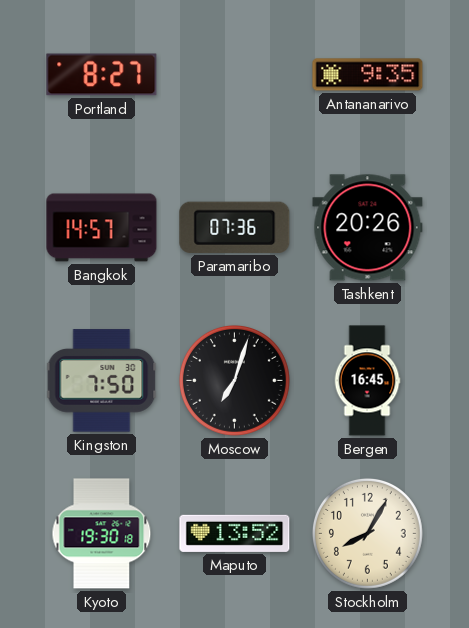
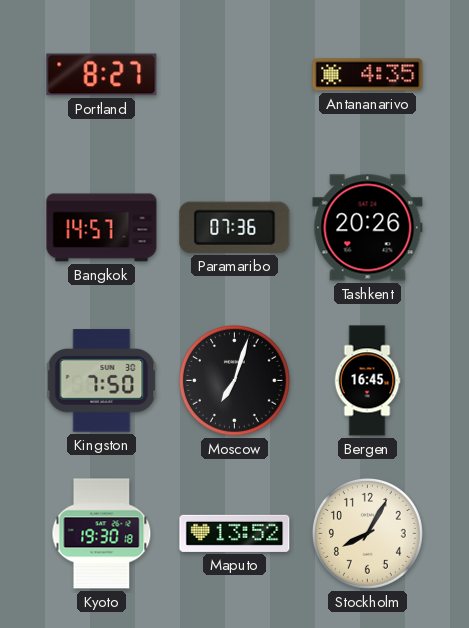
Antananarivo: 9:35 -> 4:35 (368, 75)
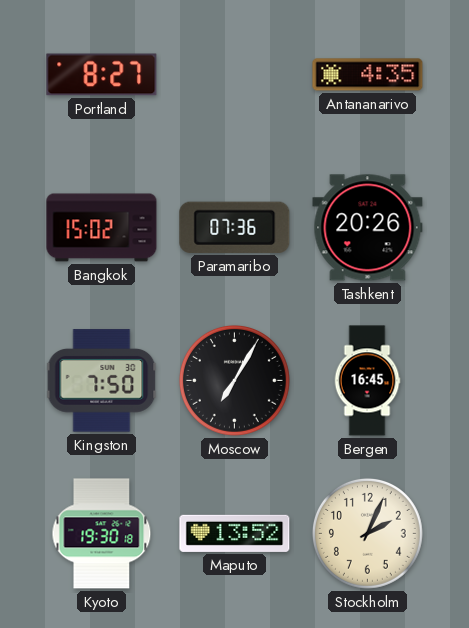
Bangkok: 14:57 -> 15:02 (102, 228)
Moscow: 7:03 -> 7:05 (234, 380)
Stockholm: 8:05 -> 2:04 (367, 533)
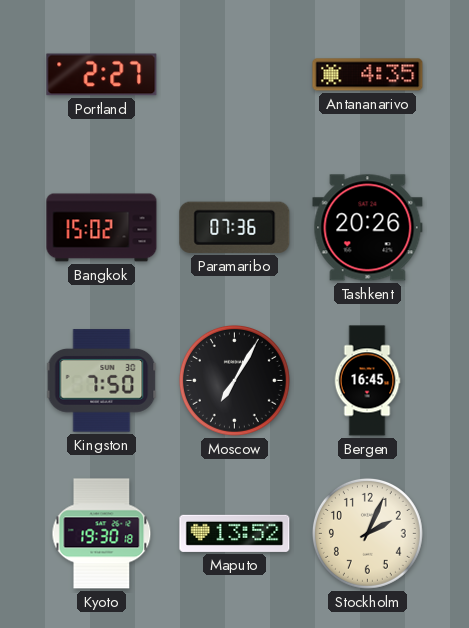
Portland: 8:27 -> 2:27 (102, 75)
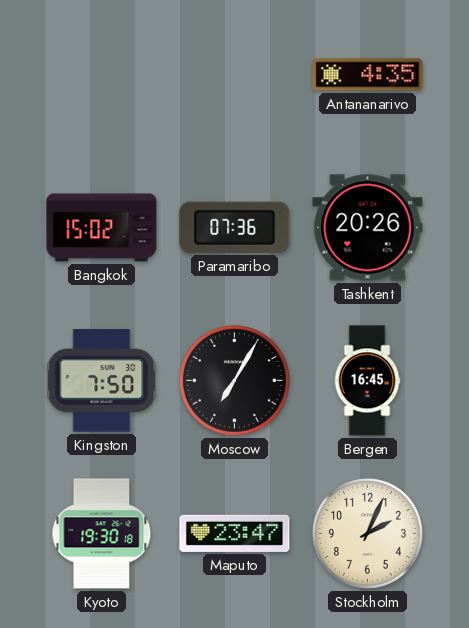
Portland: 2:27 -> none (102, 75)
Maputo: 13:52 -> 23:47 (235, 533)
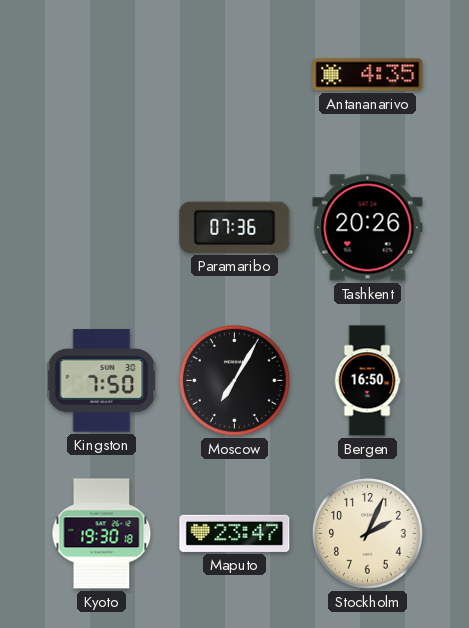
Bangkok: 15:02 -> none (102, 228)
Bergen: 16:45 -> 16:50 (367, 381)
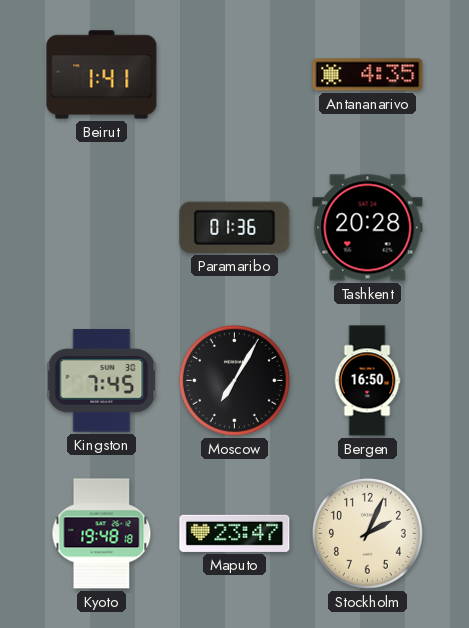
Beirut: none -> 1:41 (102, 75)
Paramaribo: 07:36 -> 01:36 (235, 227)
Tashkent: 20:26 -> 20:28 (368, 228)
Kingston: 7:50 -> 7:45 (102, 381)
Kyoto: 19:30 -> 19:48 (102, 534)
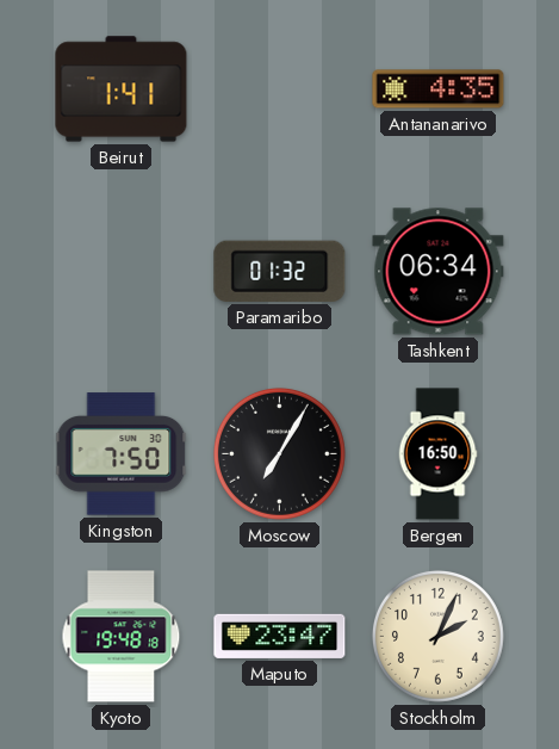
Paramaribo: 01:36 -> 01:32 (280, 271)
Tashkent: 20:28 -> 06:34 (439, 272)
Kingston: 7:45 -> 7:50 (122, 454)
